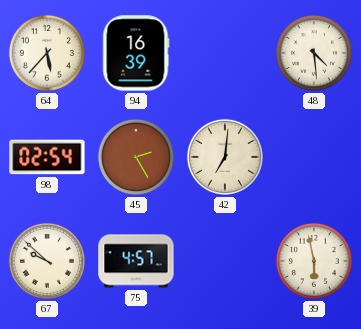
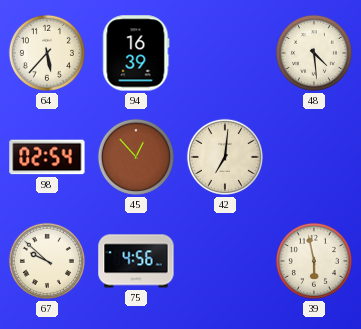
45: 2:25 -> 12:53 (136, 157)
75: 4:57 -> 4:56 (136, 261)
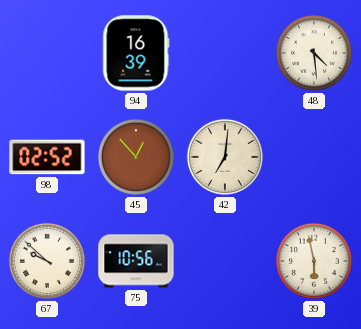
64: 5:37 -> none (47, 53)
98: 02:54 -> 02:52 (47, 157)
75: 4:56 -> 10:56 (136, 261)
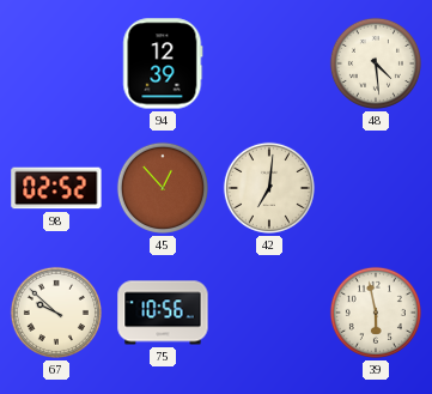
94: 16:39 -> 12:39 (163, 63)
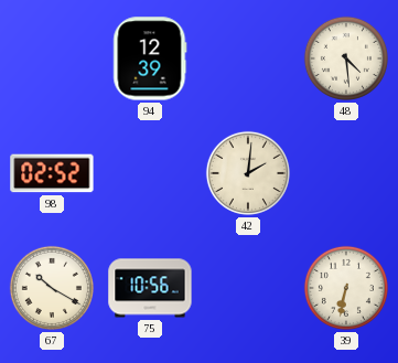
45: 12:53 -> none (163, 188)
42: 7:01 -> 2:01 (248, 173)
67: 9:52 -> 10:20 (52, 288)
39: 5:58 -> 6:32 (346, 288)
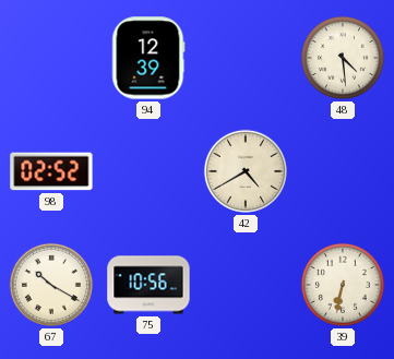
42: 2:01 -> 4:40 (246, 171)
